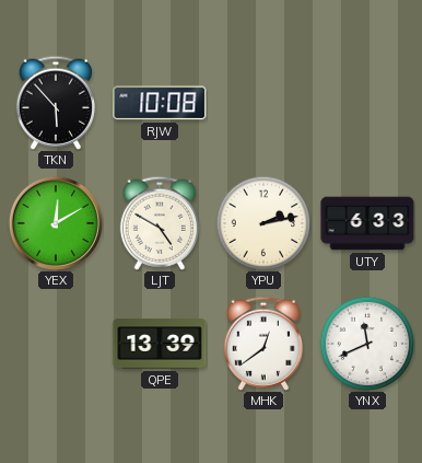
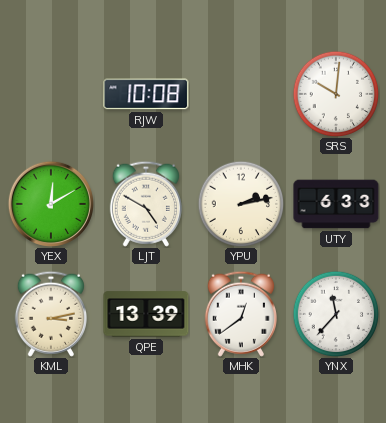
TKN: 5:53 -> none (56, 103)
SRS: none -> 10:01 (336, 94)
KML: none -> 3:13 (51, 314)
YNX: 11:41 -> 11:37 (336, 314)
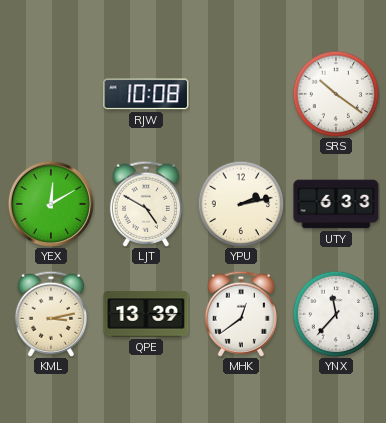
SRS: 10:01 -> 10:21 (336, 94)
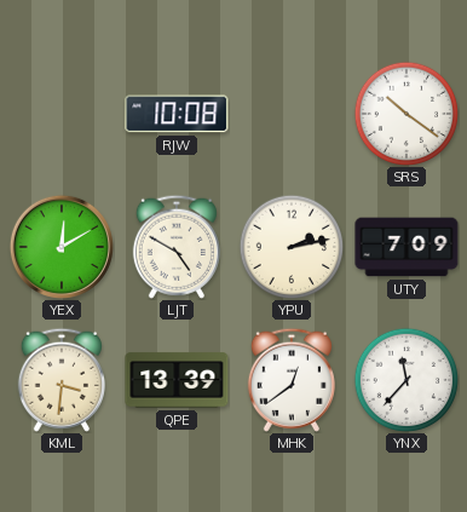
UTY: 6:33 -> 7:09 (407, 247)
KML: 3:13 -> 3:31 (62, 380)
